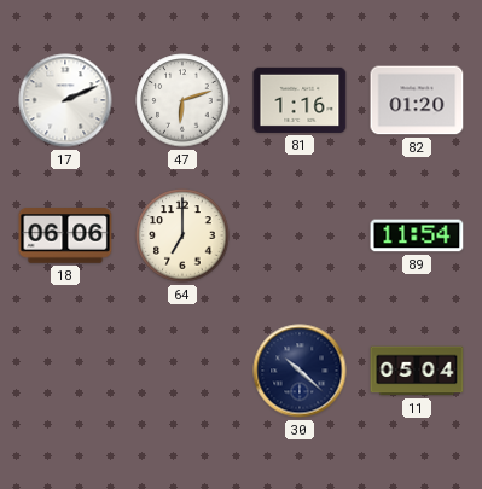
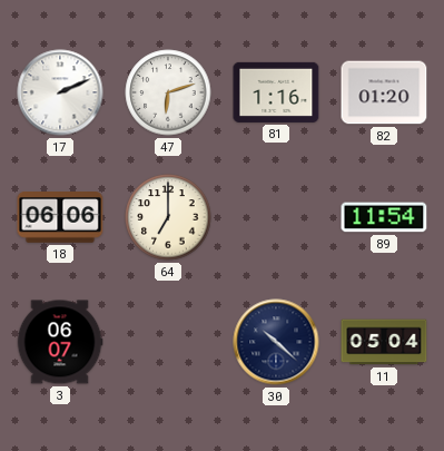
3: none -> 06:07 (60, 342)
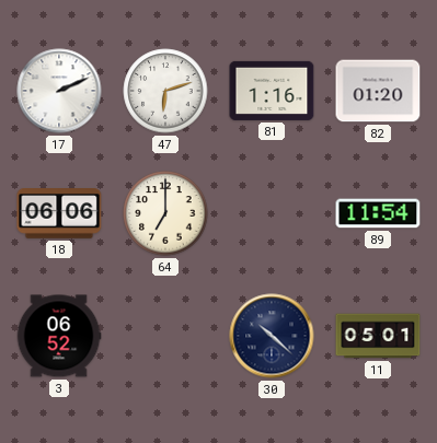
3: 06:07 -> 06:52 (59, 336)
11: 05:04 -> 05:01 (378, 336)
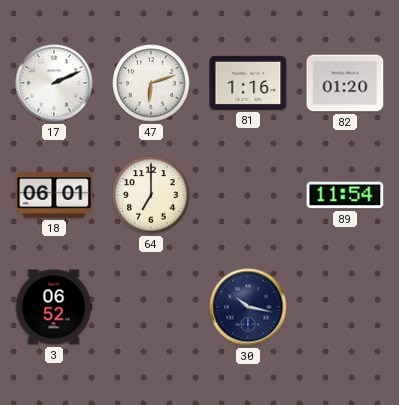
18: 06:06 -> 06:01 (54, 195)
30: 10:22 -> 10:17 (248, 307)
11: 05:01 -> none (378, 336)
